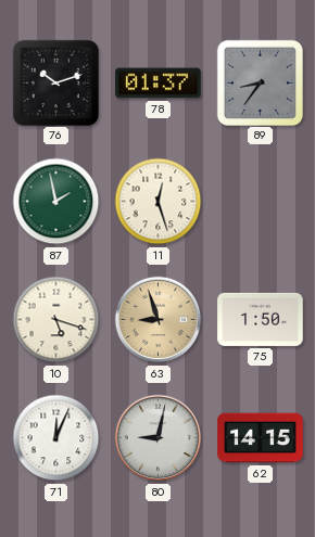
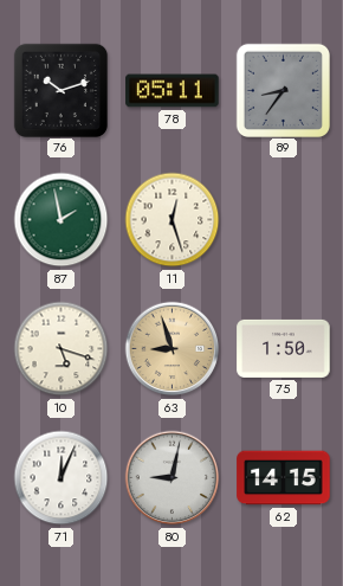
78: 01:37 -> 05:11 (173, 91)
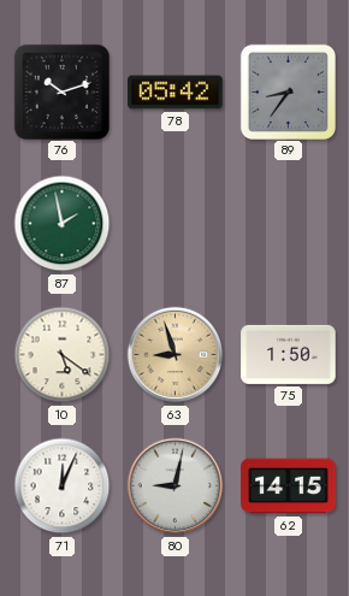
78: 05:11 -> 05:42 (176, 93)
11: 12:27 -> none (173, 220)
10: 5:18 -> 5:21 (63, 355)
